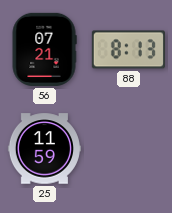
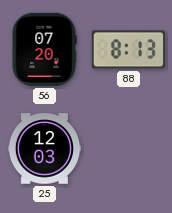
56: 07:21 -> 07:20 (44, 49)
25: 11:59 -> 12:03 (44, 149)
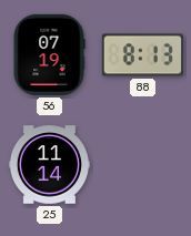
56: 07:20 -> 07:19 (49, 54)
25: 12:03 -> 11:14 (49, 165)
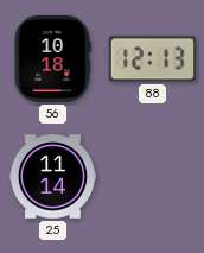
56: 07:19 -> 10:18 (52, 58)
88: 8:13 -> 12:13 (152, 59)
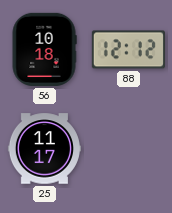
88: 12:13 -> 12:12 (128, 50)
25: 11:14 -> 11:17 (44, 149)
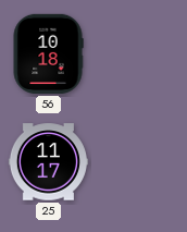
88: 12:12 -> none (128, 50)
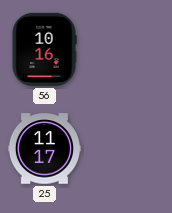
56: 10:18 -> 10:16 (44, 49)
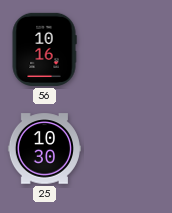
25: 11:17 -> 10:30 (44, 149)
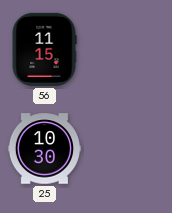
56: 10:16 -> 11:15 (44, 49)
